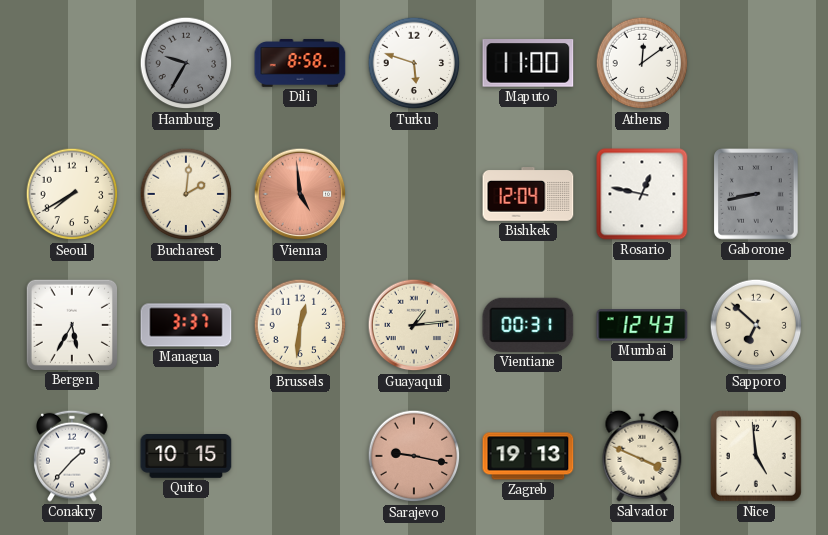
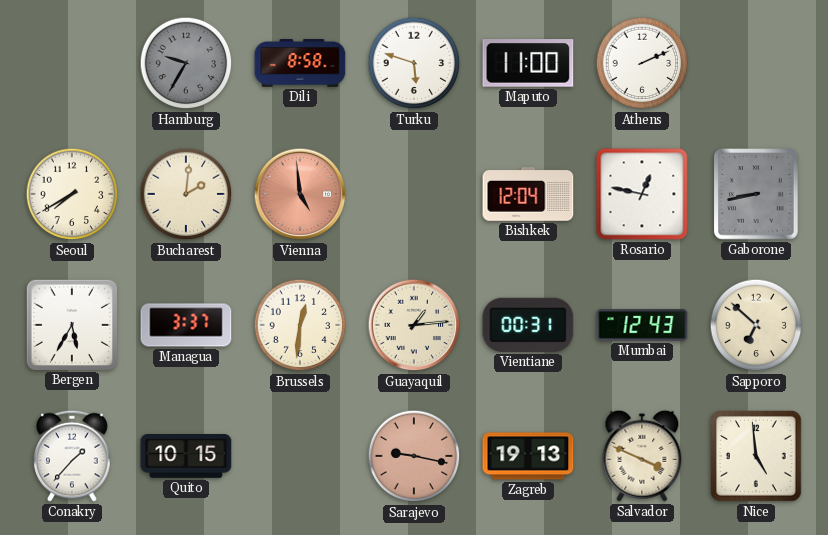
Athens: 12:09 -> 2:11 (642, 63)
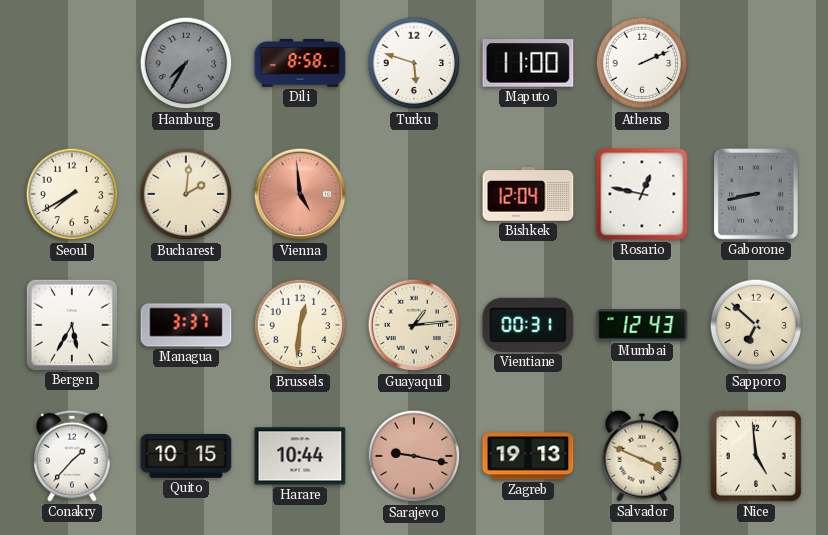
Hamburg: 9:35 -> 7:35 (186, 63)
Harare: none -> 10:44 (300, 456)
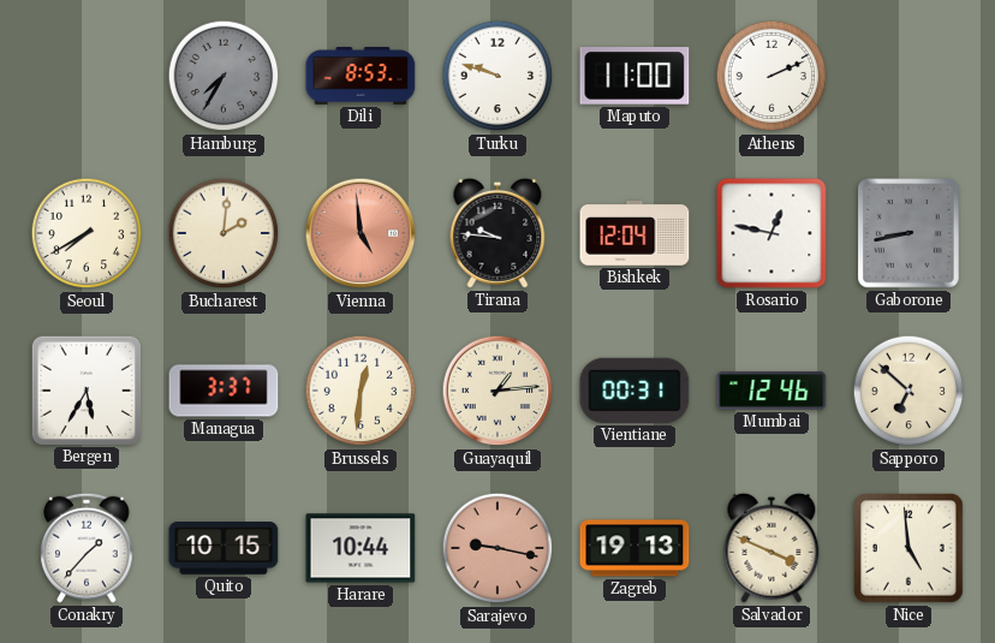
Dili: 8:58 -> 8:53 (361, 76)
Turku: 5:48 -> 9:48 (497, 76)
Tirana: none -> 9:46 (497, 233)
Mumbai: 12:43 -> 12:46 (771, 391)
